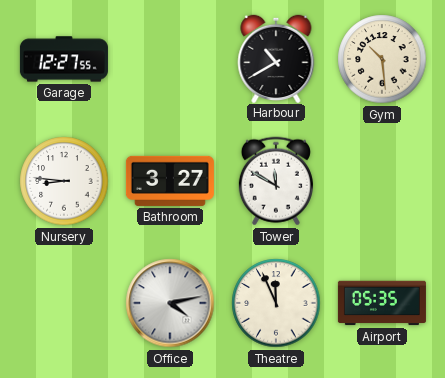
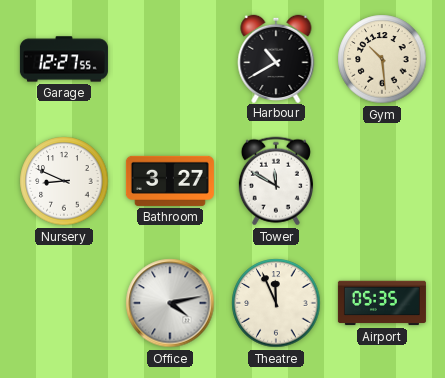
Nursery: 8:46 -> 8:49 (64, 181)
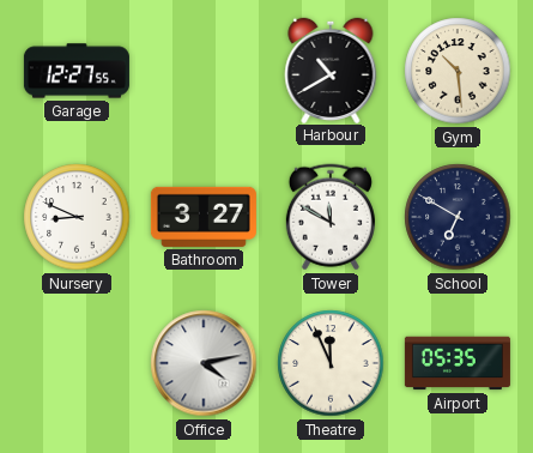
School: none -> 6:50 (458, 217)
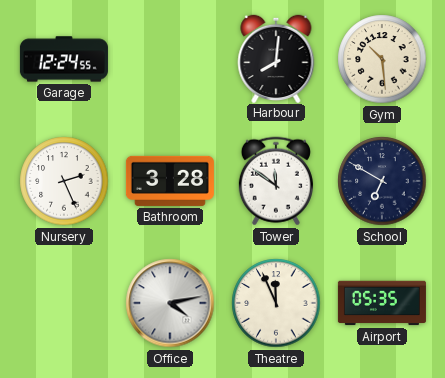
Garage: 12:27 -> 12:24 (64, 59)
Harbour: 10:40 -> 8:01 (276, 58)
Nursery: 8:49 -> 2:26 (64, 181)
Bathroom: 3:27 -> 3:28 (170, 181)
Tower: 11:50 -> 11:51 (276, 181)
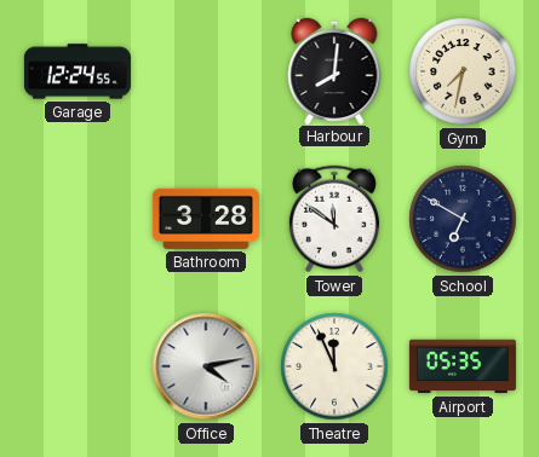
Gym: 10:29 -> 7:32 (463, 71)
Nursery: 2:26 -> none (64, 181)
